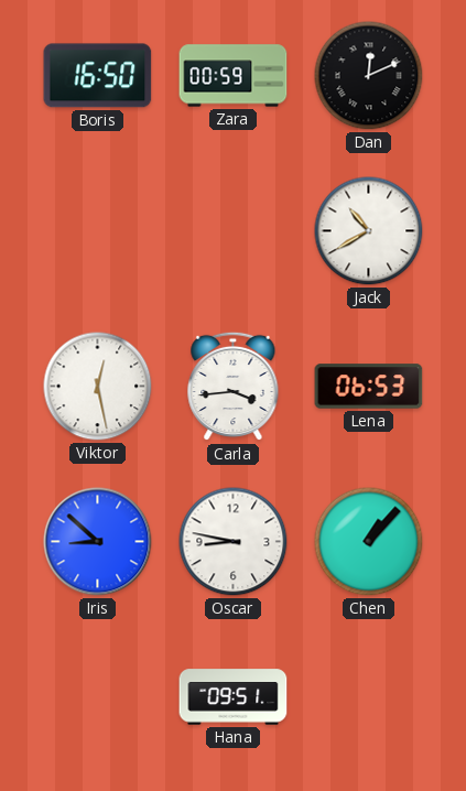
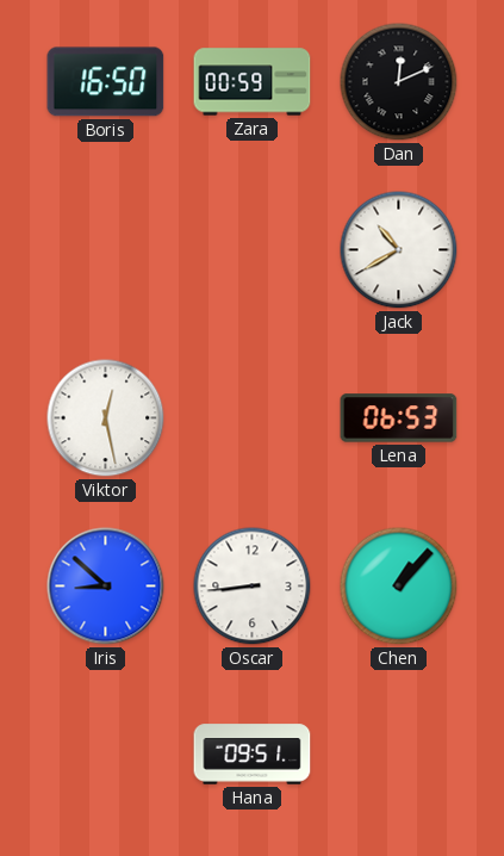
Carla: 3:44 -> none (234, 387)
Oscar: 8:47 -> 8:44 (253, 587)
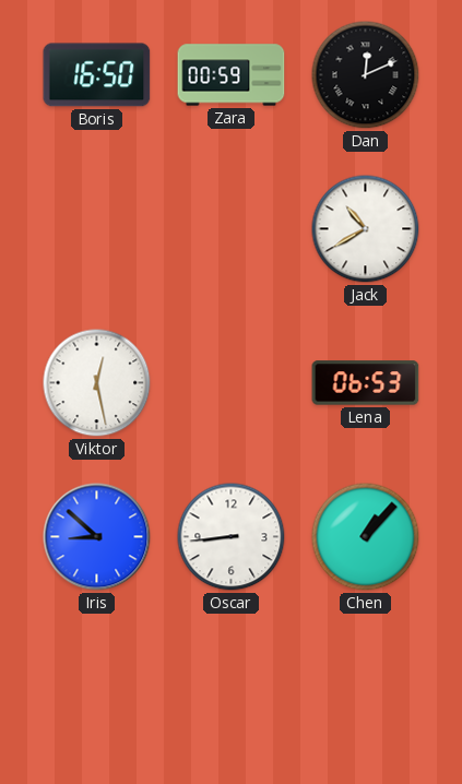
Hana: 09:51 -> none (253, 755)
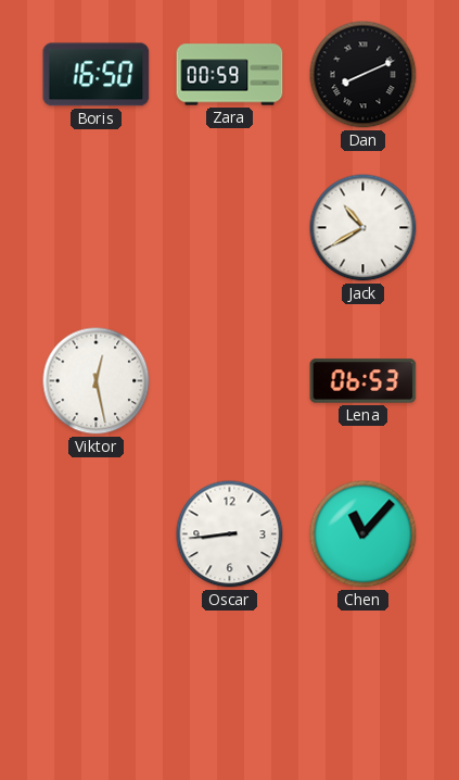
Dan: 12:11 -> 8:11 (364, 75)
Iris: 8:52 -> none (97, 537)
Chen: 1:07 -> 11:07 (364, 534)
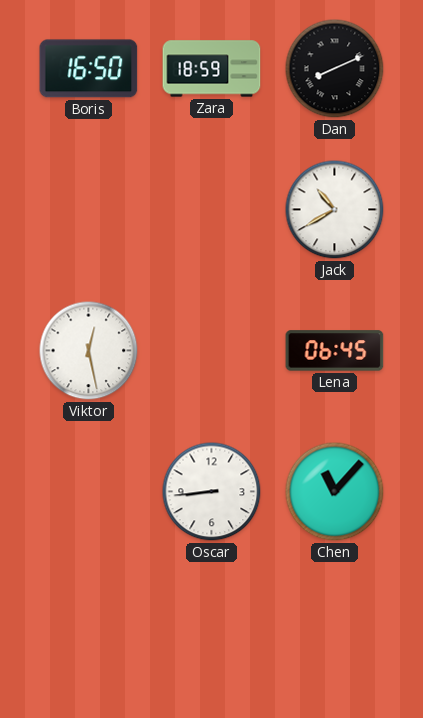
Zara: 00:59 -> 18:59 (212, 69)
Lena: 06:53 -> 06:45 (335, 351)
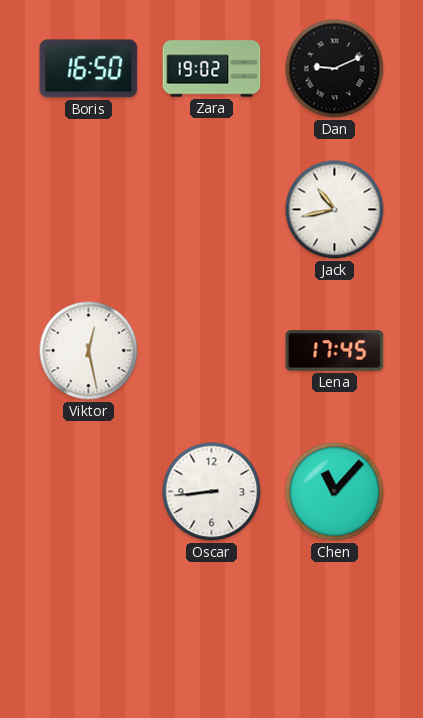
Zara: 18:59 -> 19:02 (212, 69)
Dan: 8:11 -> 9:11 (335, 69)
Jack: 10:40 -> 10:43 (335, 210)
Lena: 06:45 -> 17:45 (335, 351)
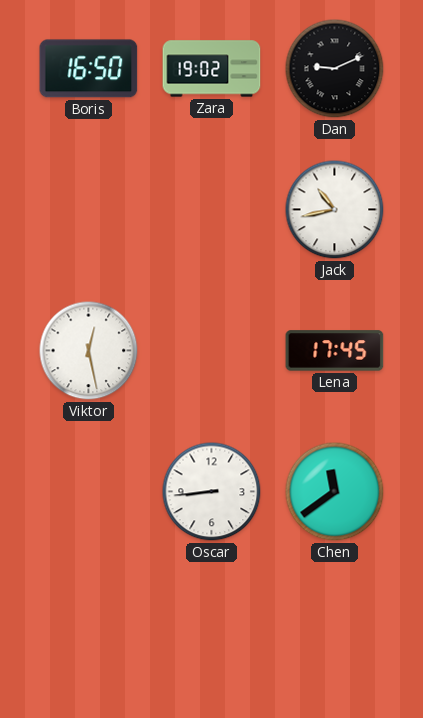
Chen: 11:07 -> 11:39 (335, 492)
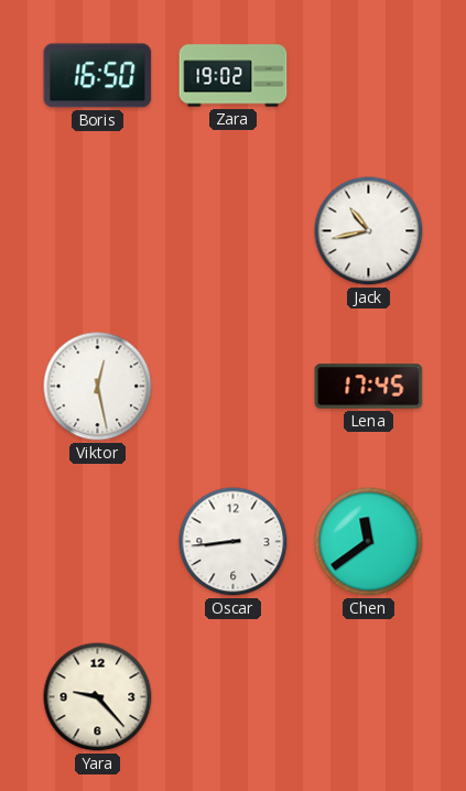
Dan: 9:11 -> none (335, 69)
Yara: none -> 9:23 (98, 697)
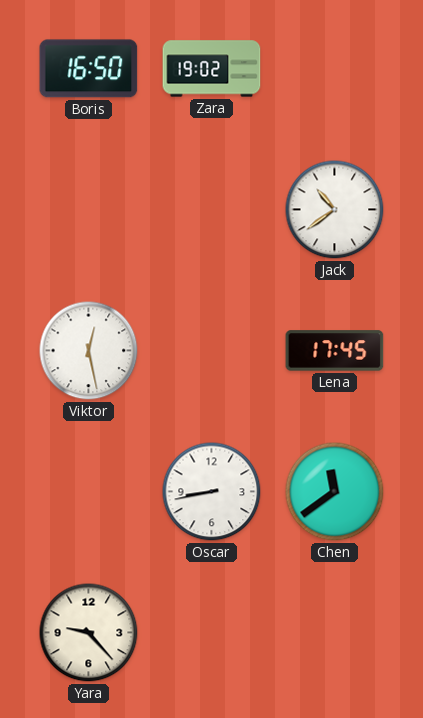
Jack: 10:43 -> 10:39 (335, 210)
Oscar: 8:44 -> 8:43 (212, 492)
